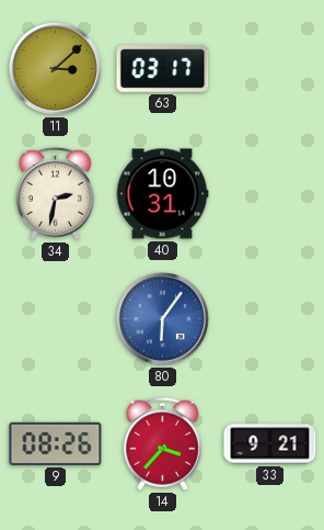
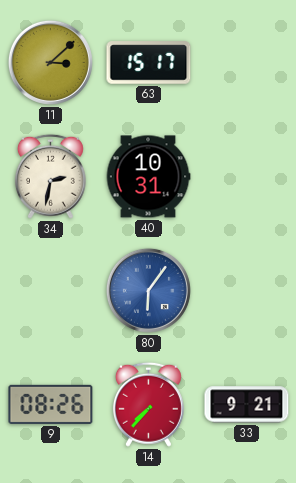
63: 03:17 -> 15:17 (149, 63)
14: 3:37 -> 7:37 (148, 404)
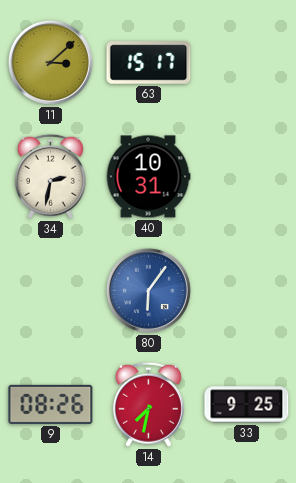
14: 7:37 -> 7:32 (148, 404)
33: 9:21 -> 9:25 (247, 405)
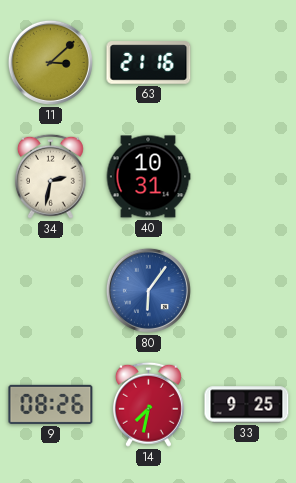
63: 15:17 -> 21:16 (149, 63)
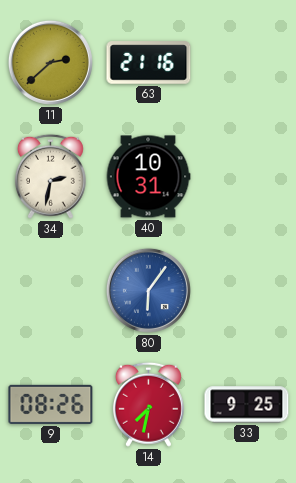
11: 3:08 -> 2:38 (50, 62)
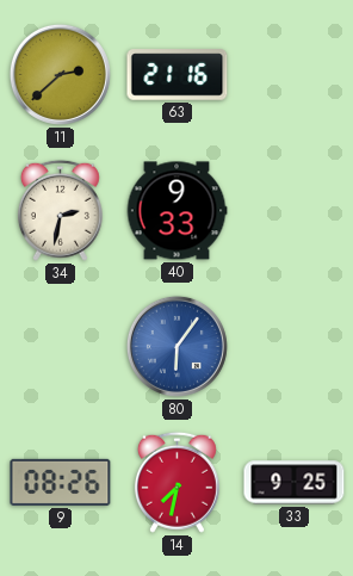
40: 10:31 -> 9:33 (176, 211)
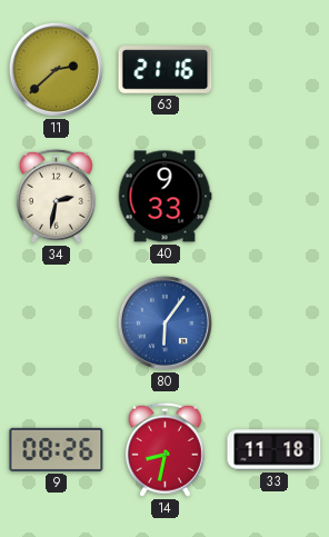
14: 7:32 -> 8:32 (164, 449)
33: 9:25 -> 11:18 (275, 450)
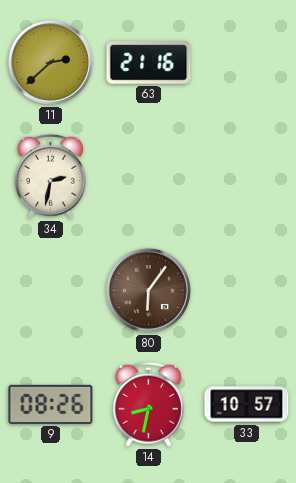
40: 9:33 -> none (164, 197)
80 dial: blue -> brown (148, 290)
33: 11:18 -> 10:57 (247, 405)
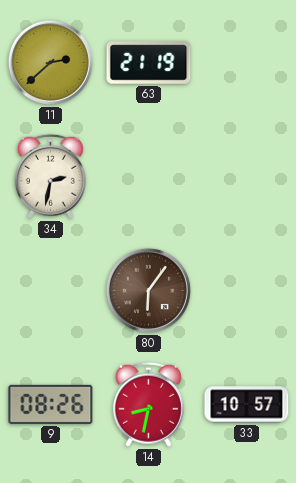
63: 21:16 -> 21:19 (149, 63)
